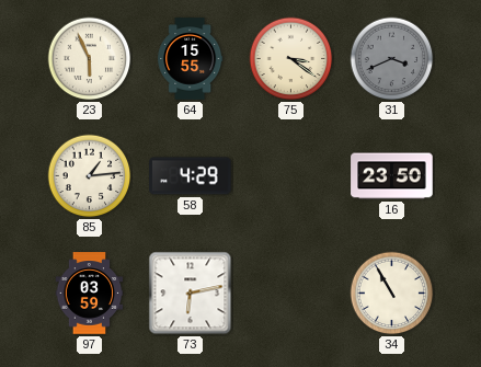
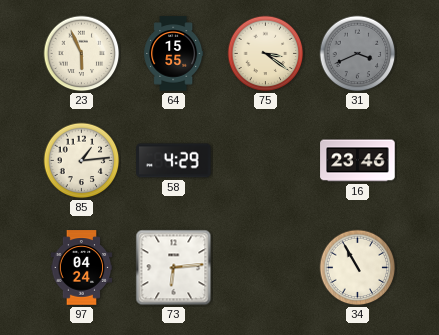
16: 23:50 -> 23:46 (358, 161)
97: 03:59 -> 04:24 (82, 268)
73: 6:13 -> 6:14 (174, 268)
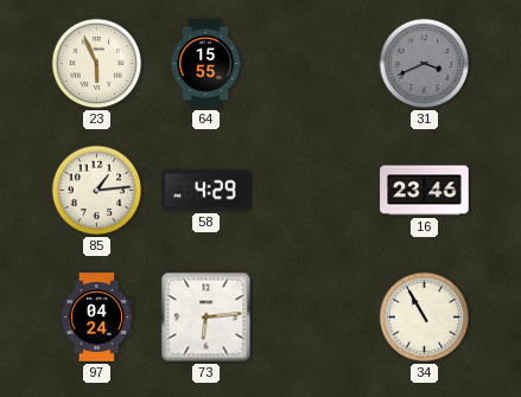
75: 3:21 -> none (266, 54)
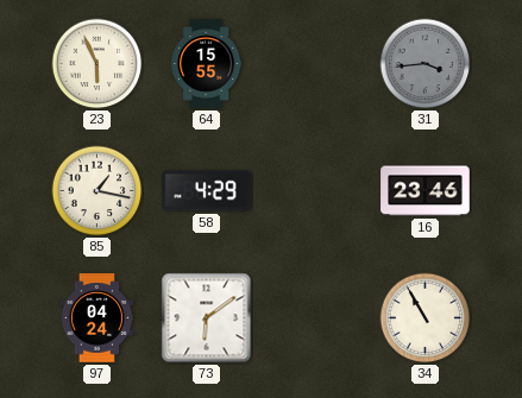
31: 3:41 -> 3:44 (426, 64)
85: 1:14 -> 1:17 (98, 191)
73: 6:14 -> 6:09 (207, 318)
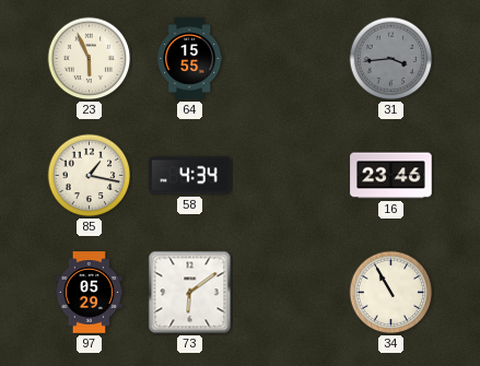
58: 4:29 -> 4:34 (190, 176)
97: 04:24 -> 05:29 (90, 293)
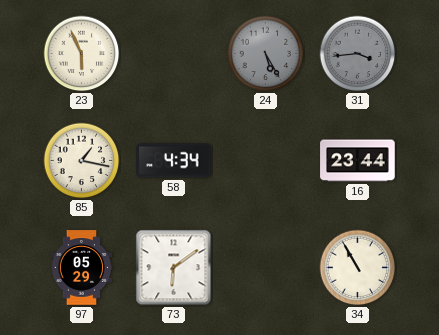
64: 15:55 -> none (190, 59)
24: none -> 5:25 (266, 54)
16: 23:46 -> 23:44 (358, 161)
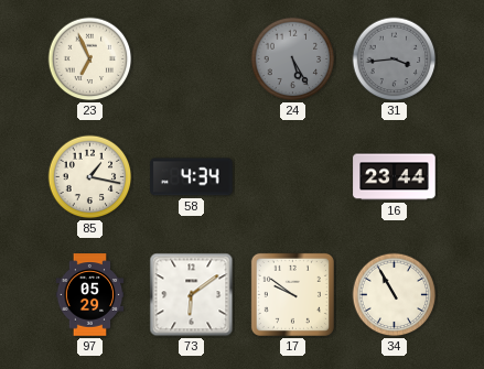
23: 5:56 -> 6:56 (90, 59)
17: none -> 9:51 (292, 294)
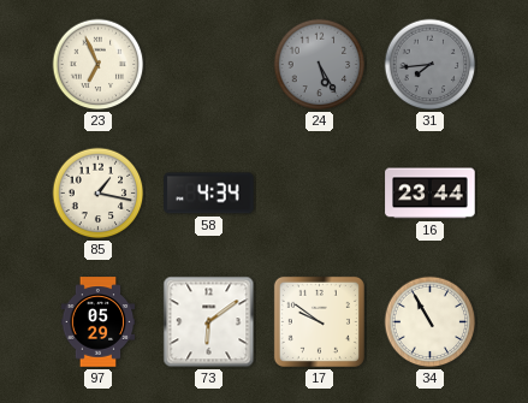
31: 3:44 -> 7:44 (431, 65)
